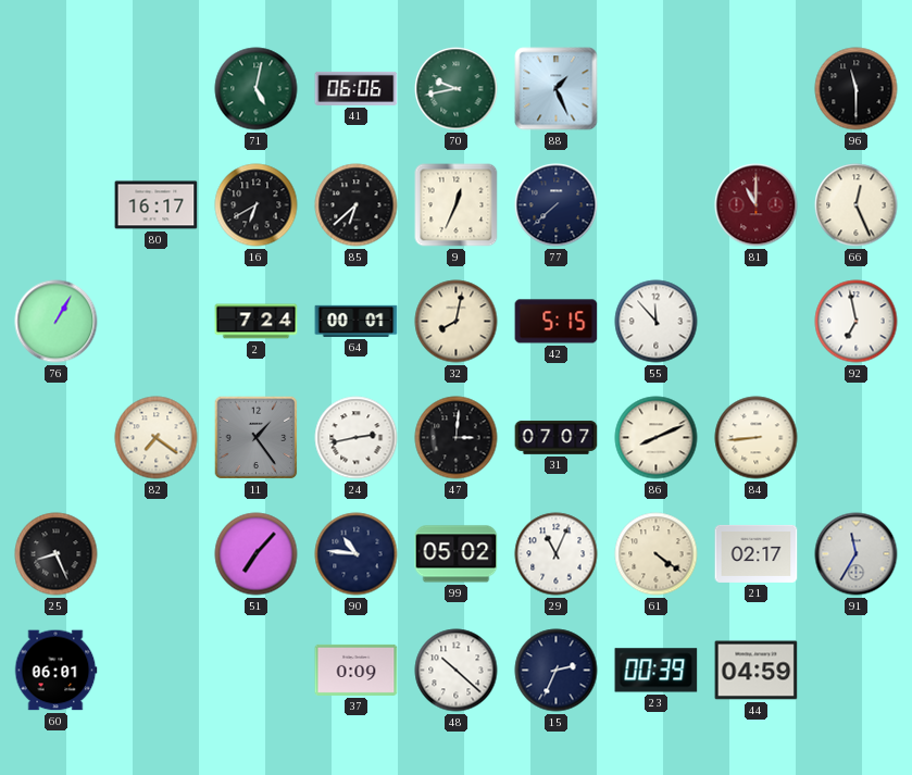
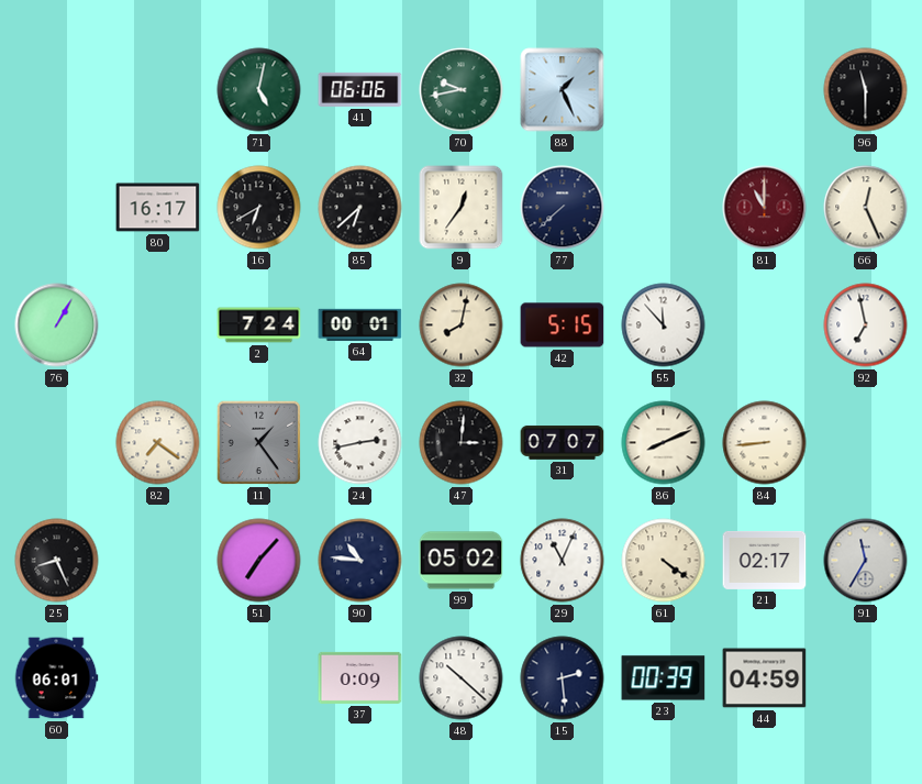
9: 12:34 -> 12:36 (462, 208)
15: 2:34 -> 2:29 (563, 678)
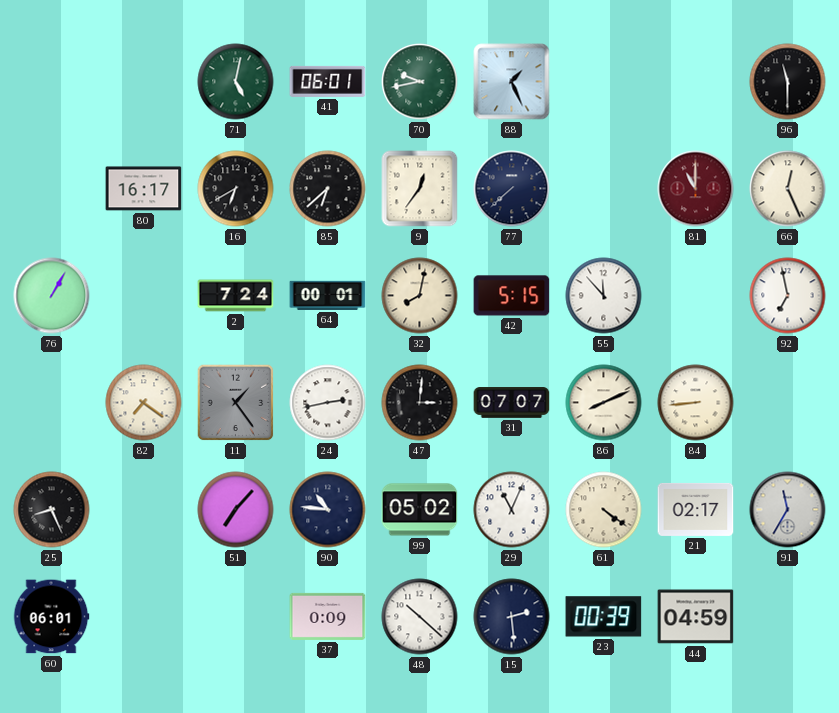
41: 06:06 -> 06:01 (328, 81)
